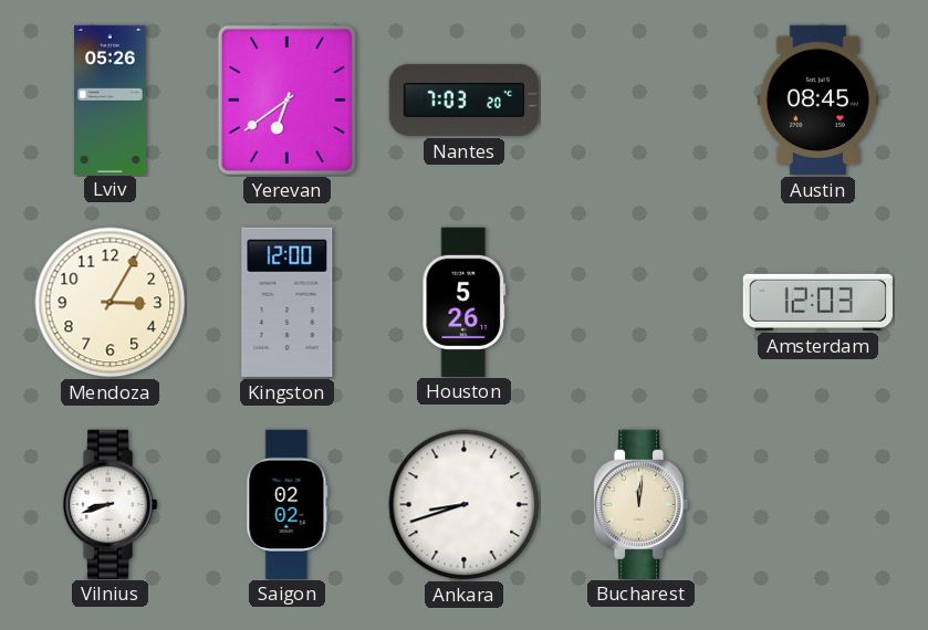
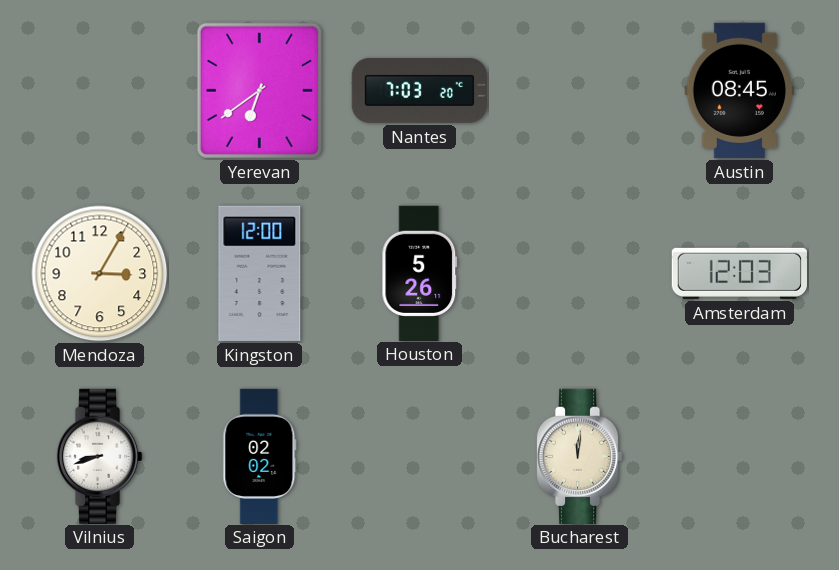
Lviv: 05:26 -> none (111, 99)
Ankara: 8:42 -> none (465, 505)
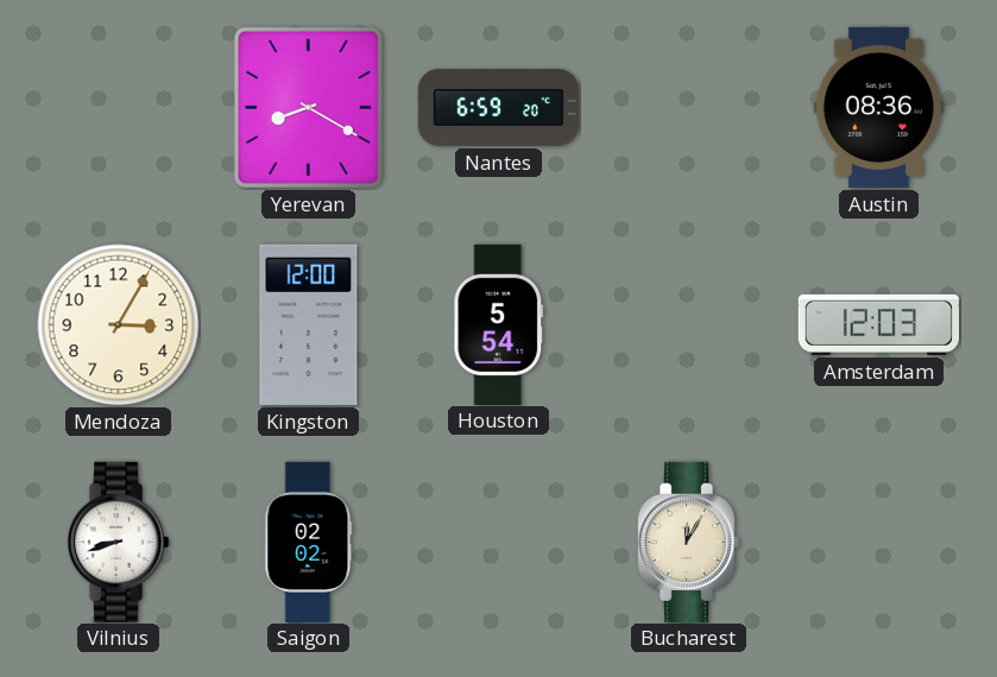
Yerevan: 6:39 -> 8:20 (308, 107)
Nantes: 7:03 -> 6:59 (498, 107)
Austin: 08:45 -> 08:36 (878, 107)
Houston: 5:26 -> 5:54 (499, 324)
Bucharest: 12:01 -> 12:05 (688, 542)
